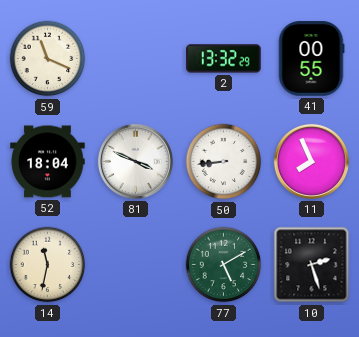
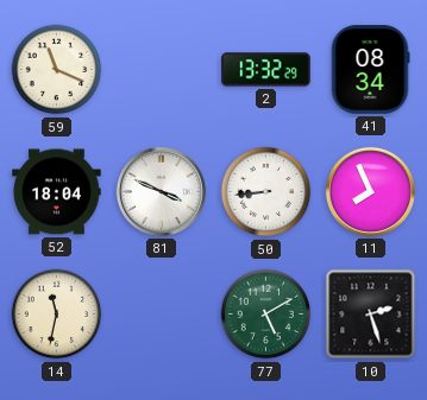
41: 00:55 -> 08:34 (370, 70)
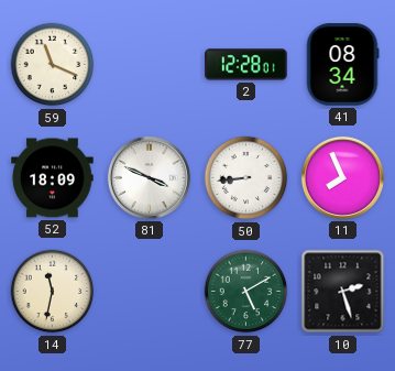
2: 13:32 -> 12:28 (246, 65)
52: 18:04 -> 18:09 (53, 178)
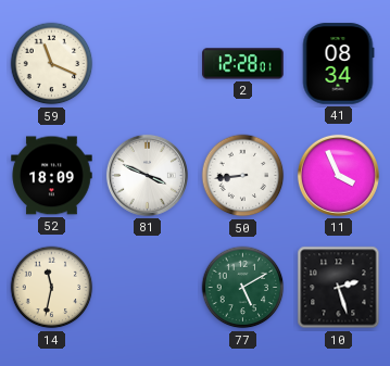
11: 7:56 -> 3:56 (338, 175)
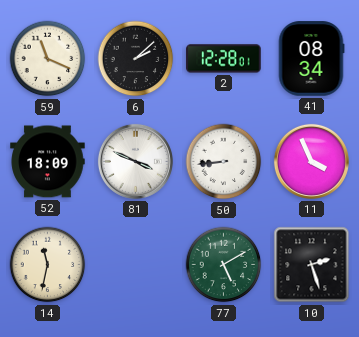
6: none -> 2:08 (136, 59)
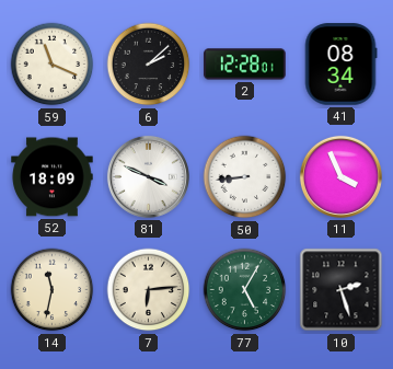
7: none -> 6:14 (149, 290)
77: 5:10 -> 5:05 (245, 290)
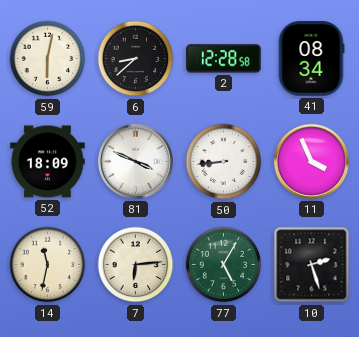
59: 11:19 -> 6:02 (48, 59)
6: 2:08 -> 8:38 (136, 59)
2: 12:28:01 -> 12:28:58 (224, 59)
